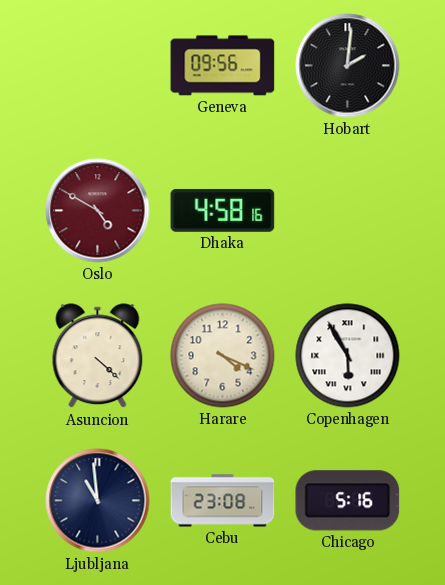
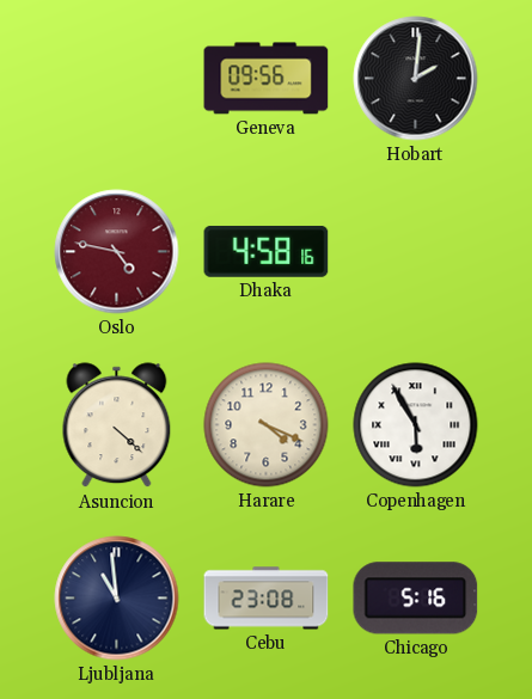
Oslo: 4:50 -> 4:47 (117, 252)
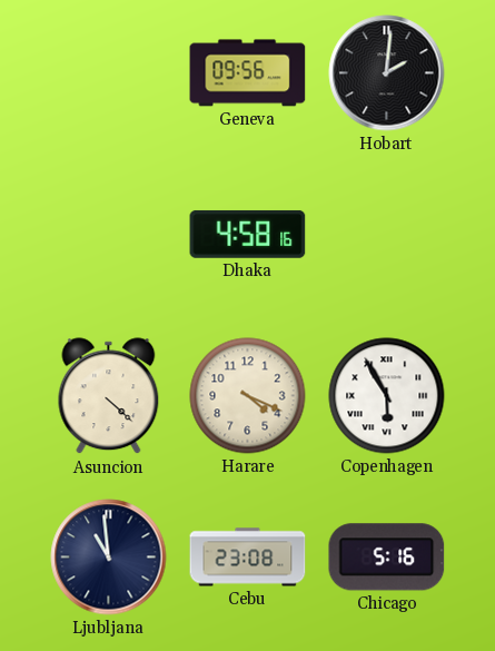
Oslo: 4:47 -> none (117, 252)
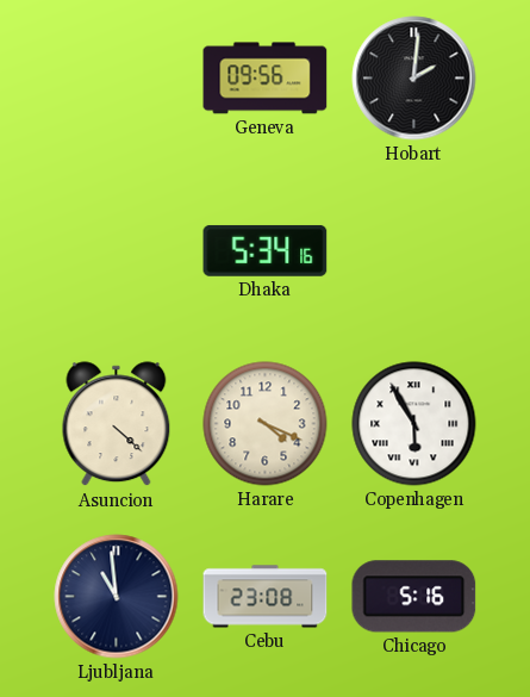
Dhaka: 4:58 -> 5:34 (266, 250)
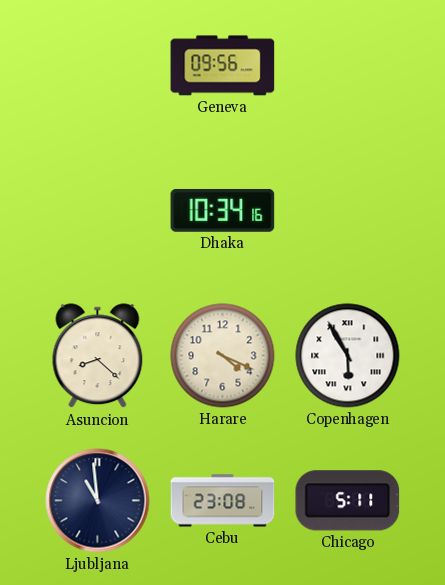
Hobart: 2:01 -> none (414, 79)
Dhaka: 5:34 -> 10:34 (223, 210)
Asuncion: 4:22 -> 8:22 (98, 356)
Chicago: 5:16 -> 5:11 (348, 501)
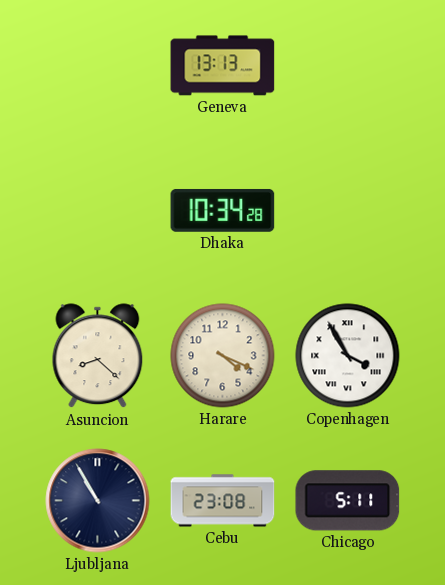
Geneva: 09:56 -> 13:13 (223, 66)
Dhaka: 10:34:16 -> 10:34:28 (223, 210)
Copenhagen: 5:55 -> 3:55 (348, 356)
Ljubljana: 10:59 -> 10:55 (98, 501)
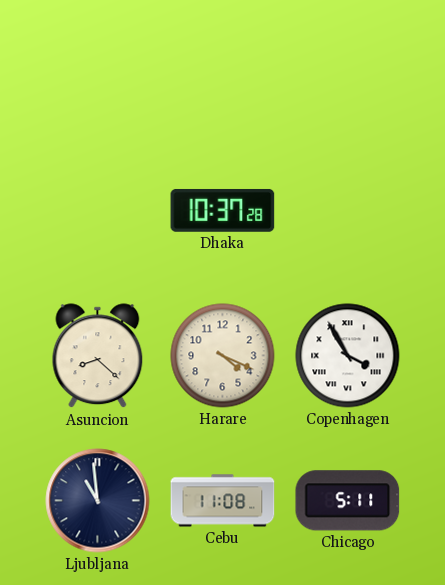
Geneva: 13:13 -> none (223, 66)
Dhaka: 10:34 -> 10:37 (223, 210)
Ljubljana: 10:55 -> 10:59 (98, 501)
Cebu: 23:08 -> 11:08 (223, 501)
